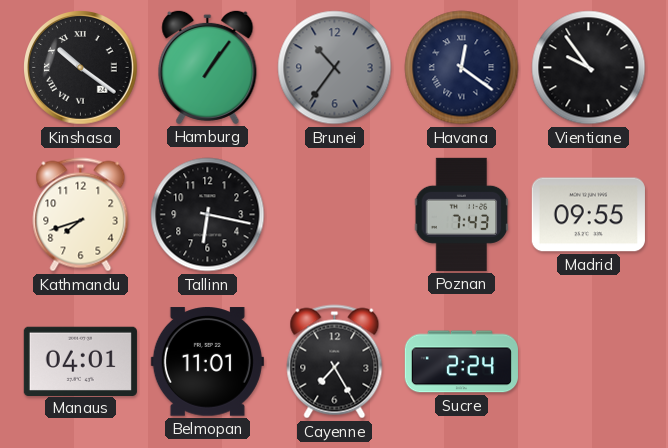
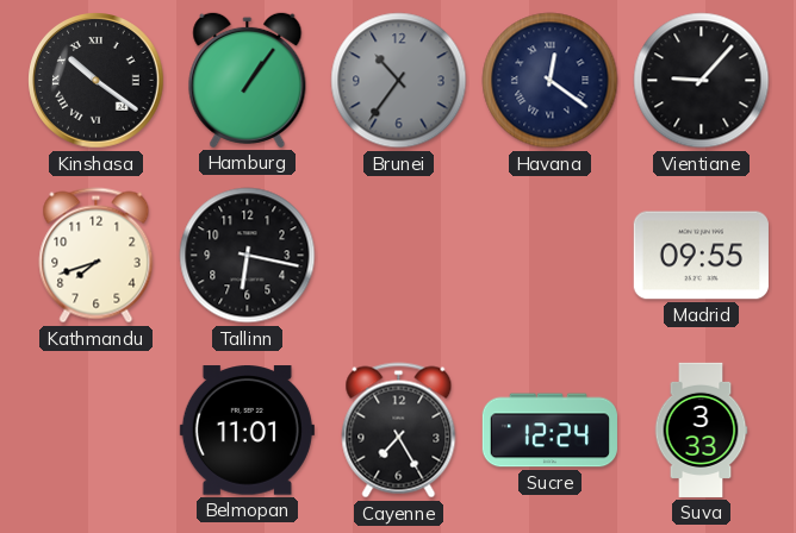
Vientiane: 9:54 -> 9:07 (702, 81)
Poznan: 7:43 -> none (462, 214)
Manaus: 04:01 -> none (80, 361)
Sucre: 2:24 -> 12:24 (549, 431)
Suva: none -> 3:33 (701, 429)
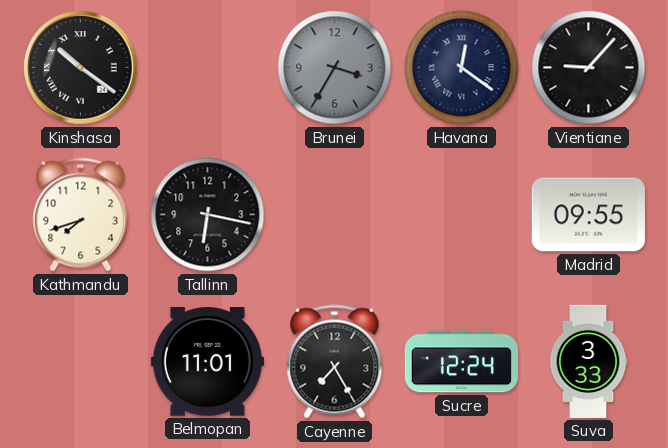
Hamburg: 1:06 -> none (248, 80)
Brunei: 10:36 -> 3:35 (335, 68)
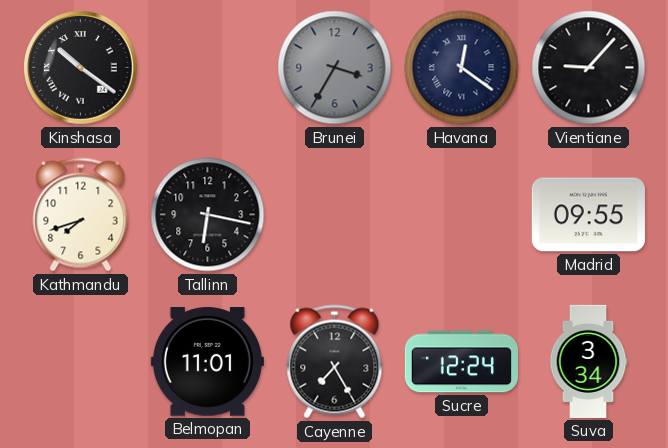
Suva: 3:33 -> 3:34 (588, 361)
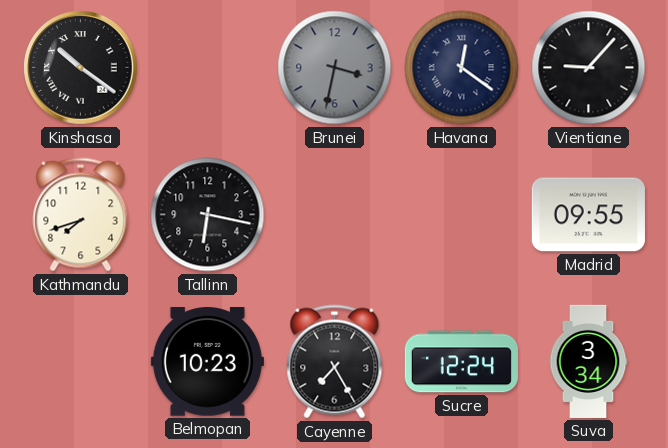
Brunei: 3:35 -> 3:32 (335, 68)
Belmopan: 11:01 -> 10:23 (207, 362)
